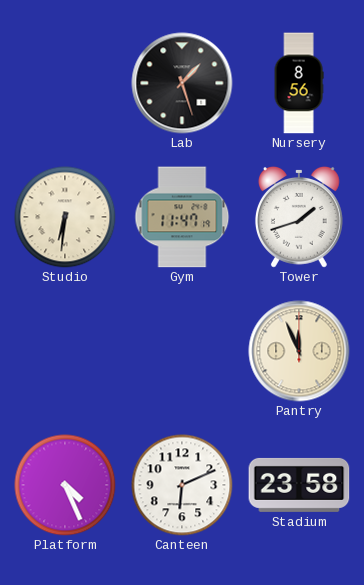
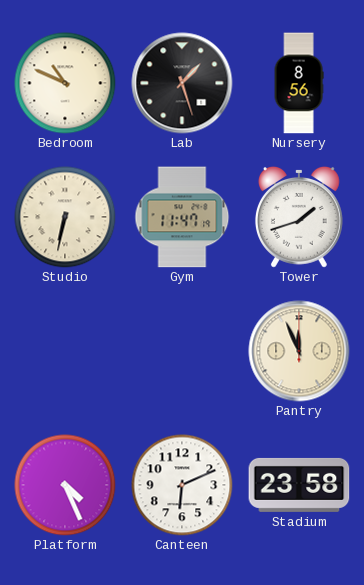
Bedroom: none -> 10:49 (65, 83)
Studio: 6:31 -> 6:32 (65, 217)
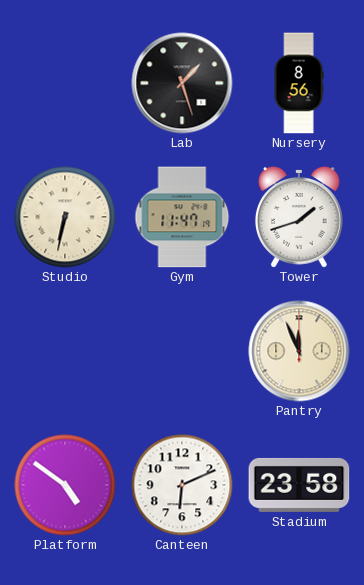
Bedroom: 10:49 -> none (65, 83)
Platform: 4:26 -> 4:51 (65, 485)
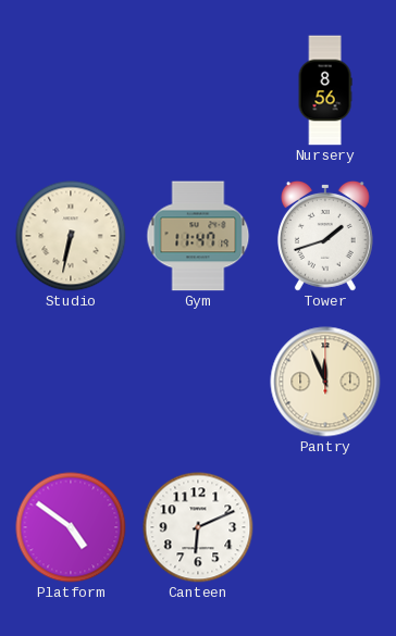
Lab: 1:27 -> none (182, 83)
Stadium: 23:58 -> none (299, 485)
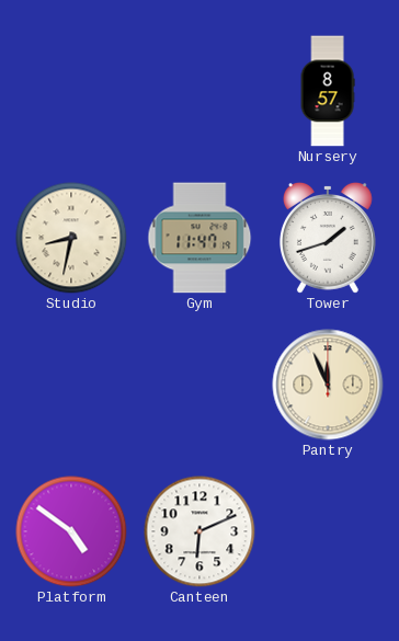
Nursery: 8:56 -> 8:57 (328, 91)
Studio: 6:32 -> 8:32 (71, 238)
